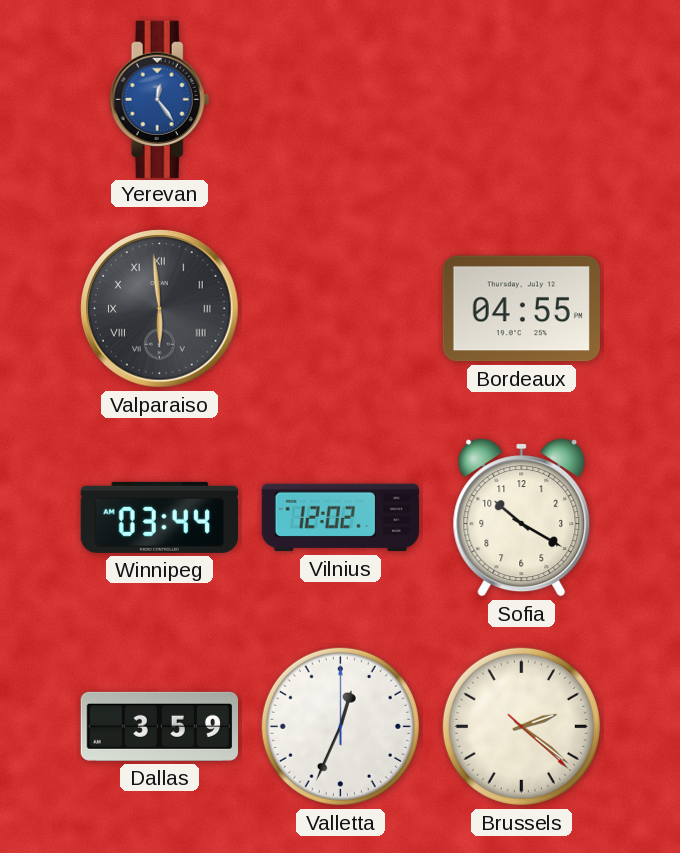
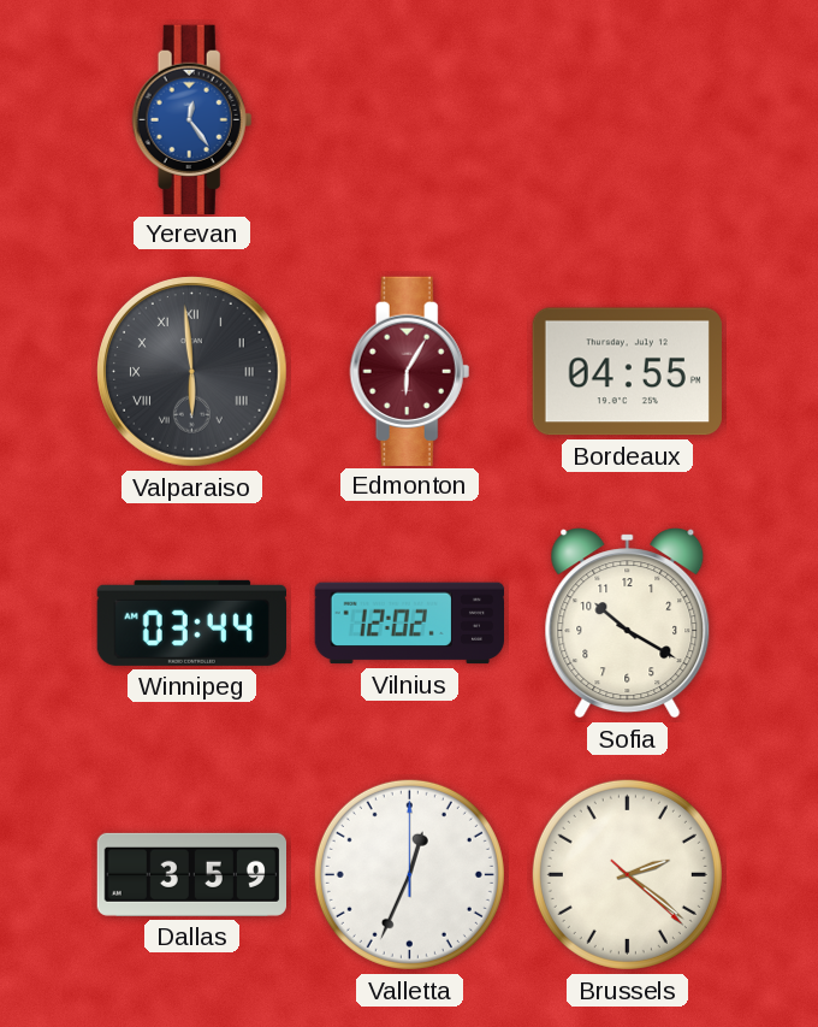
Edmonton: none -> 6:05 (410, 371)
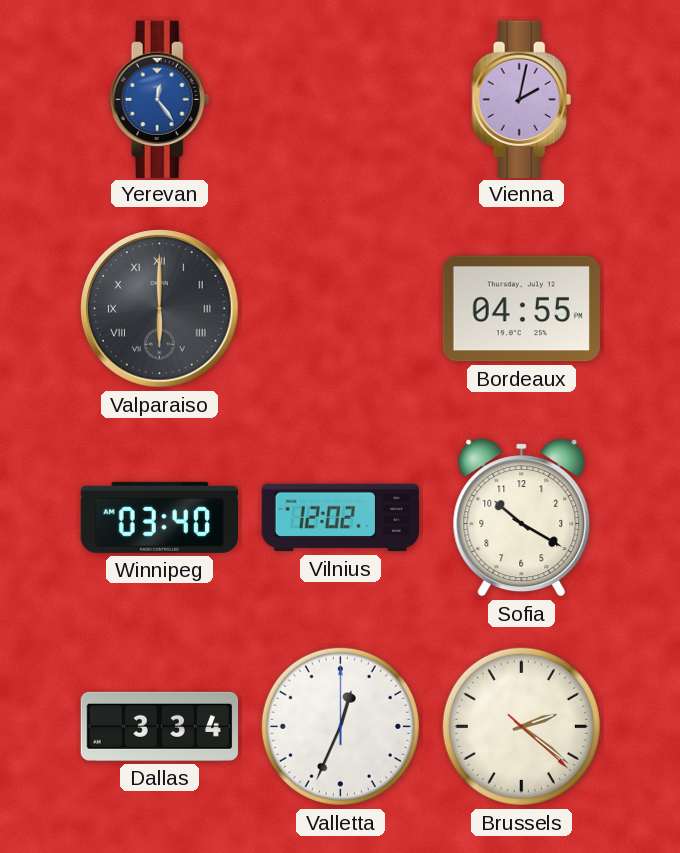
Vienna: none -> 2:02 (522, 99)
Valparaiso: 5:59 -> 6:00 (160, 309)
Edmonton: 6:05 -> none (410, 371)
Winnipeg: 03:44 -> 03:40 (159, 517)
Dallas: 3:59 -> 3:34 (159, 726)
